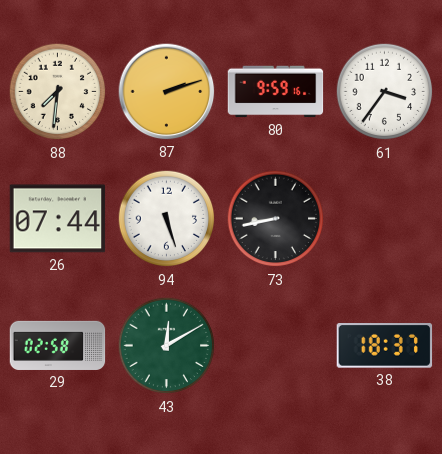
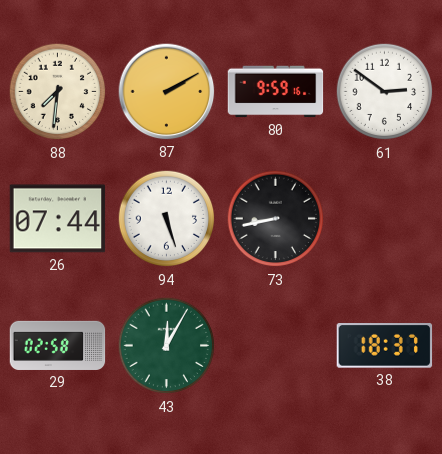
87: 2:12 -> 2:10 (167, 92)
61: 3:36 -> 2:51 (385, 92)
43: 12:10 -> 12:05 (167, 346)
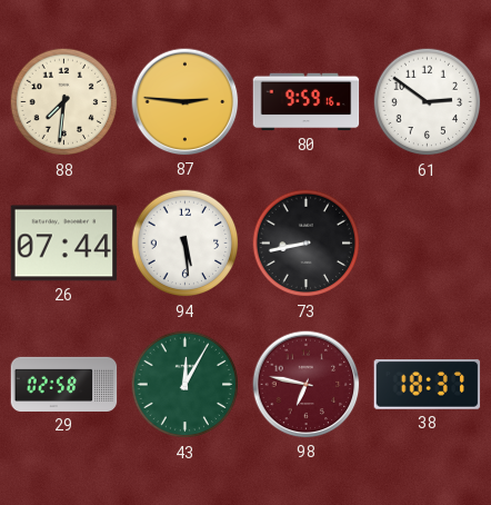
87: 2:10 -> 2:46 (186, 102)
94: 5:27 -> 5:29 (186, 244)
98: none -> 6:47 (307, 385)
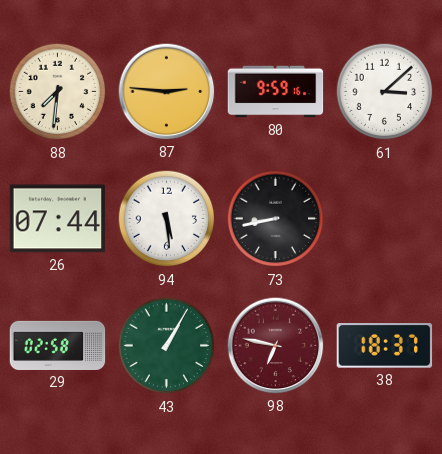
61: 2:51 -> 3:08 (385, 92)
43: 12:05 -> 1:05 (167, 346)
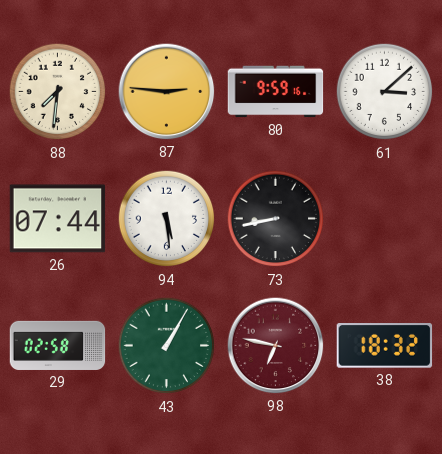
38: 18:37 -> 18:32 (385, 346)
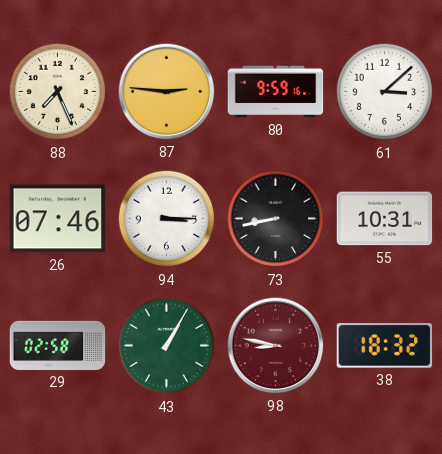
88: 7:31 -> 7:26 (58, 92)
26: 07:44 -> 07:46 (58, 219)
94: 5:29 -> 3:15 (167, 219)
55: none -> 10:31 (385, 219)
98: 6:47 -> 8:47 (276, 346)
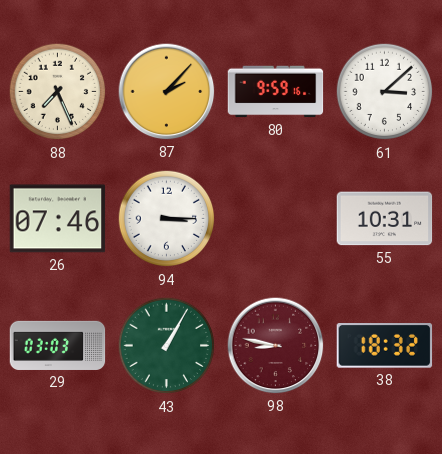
87: 2:46 -> 2:07 (167, 92)
73: 8:43 -> none (276, 219)
29: 02:58 -> 03:03 (58, 345)
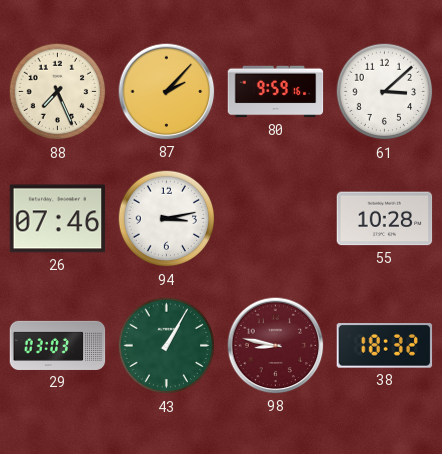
94: 3:15 -> 3:13 (167, 219)
55: 10:31 -> 10:28 (385, 219)
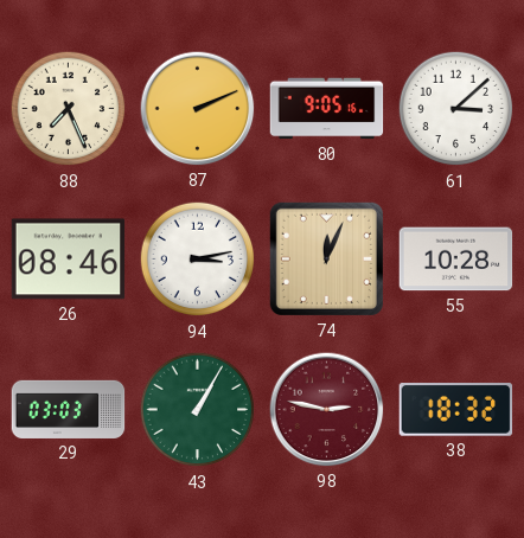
87: 2:07 -> 2:11 (198, 109)
80: 9:59 -> 9:05 (327, 109)
26: 07:46 -> 08:46 (69, 260)
74: none -> 12:04 (326, 258)
98: 8:47 -> 2:47 (327, 410)
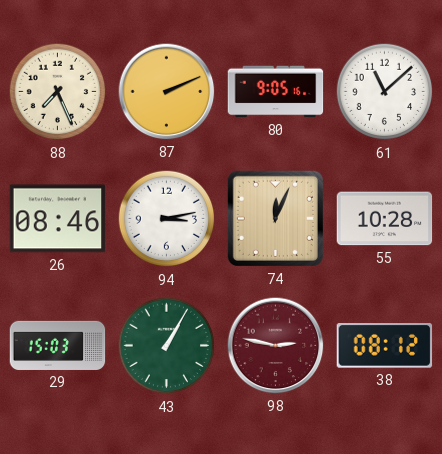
61: 3:08 -> 11:08 (385, 92)
29: 03:03 -> 15:03 (58, 345)
38: 18:32 -> 08:12 (385, 346)
